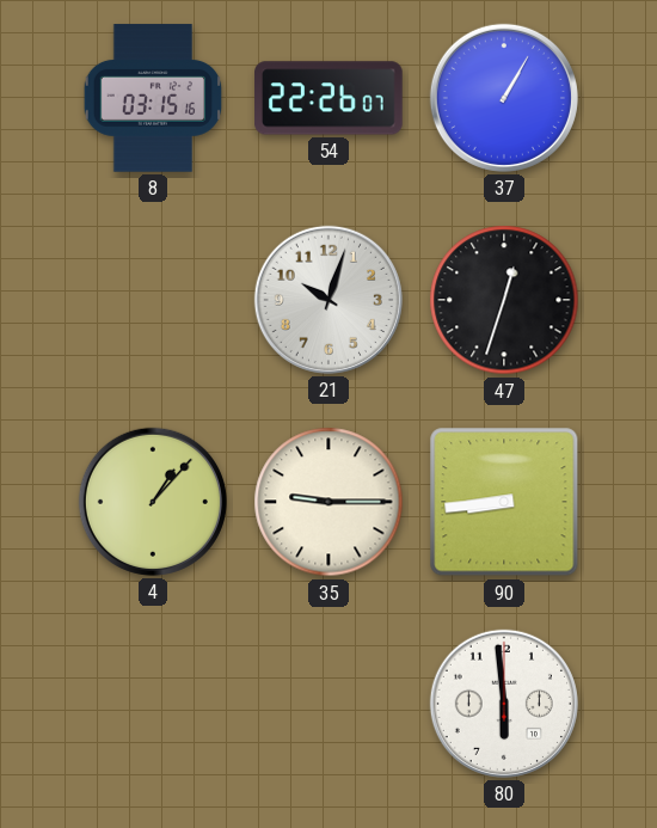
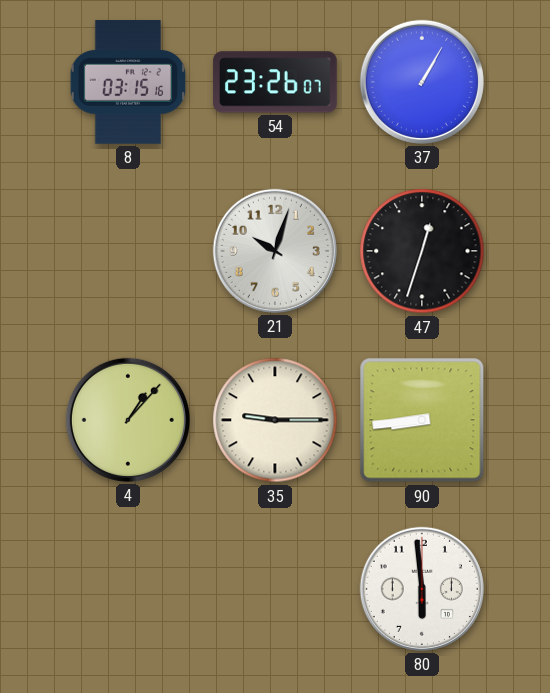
54: 22:26 -> 23:26 (275, 82)
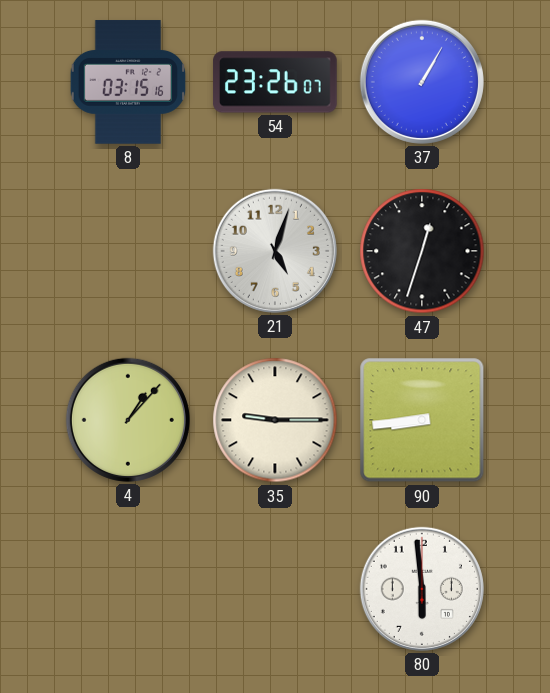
21: 10:03 -> 5:03 (275, 251)
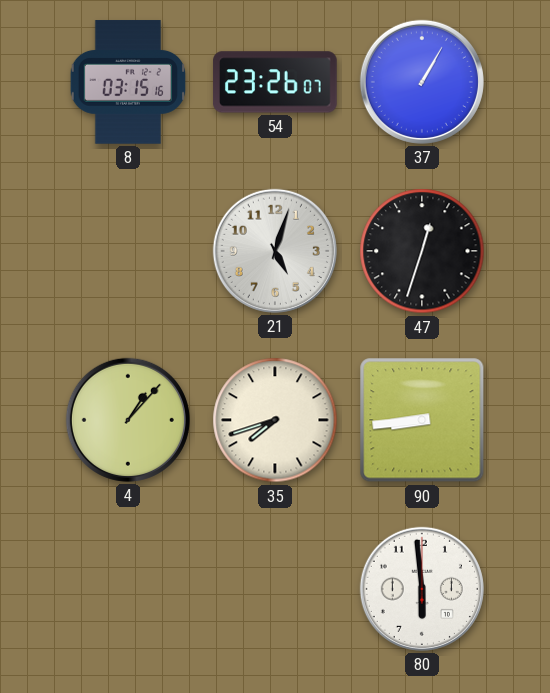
35: 9:15 -> 7:42 (275, 420)
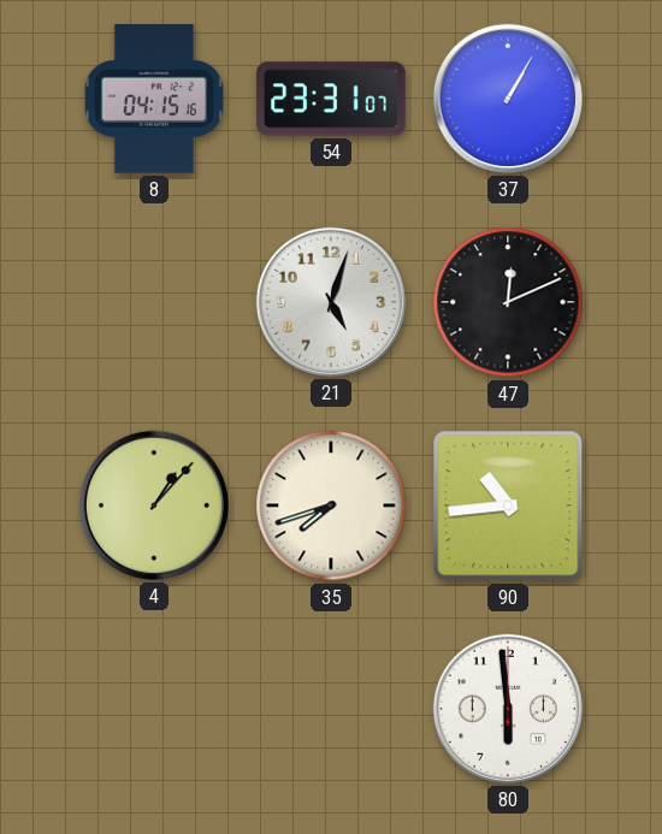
8: 03:15 -> 04:15 (154, 99)
54: 23:26 -> 23:31 (331, 99)
47: 12:33 -> 12:11 (508, 302)
90: 8:44 -> 10:44 (508, 505)
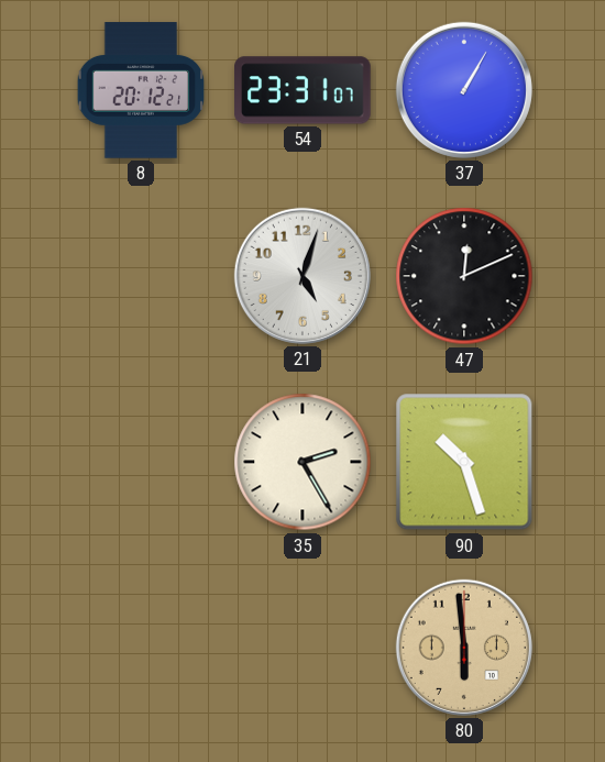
8: 04:15 -> 20:12 (141, 90)
4: 1:07 -> none (154, 505)
35: 7:42 -> 2:25 (302, 462)
90: 10:44 -> 10:27 (464, 462)
80 dial: white -> champagne (464, 648)
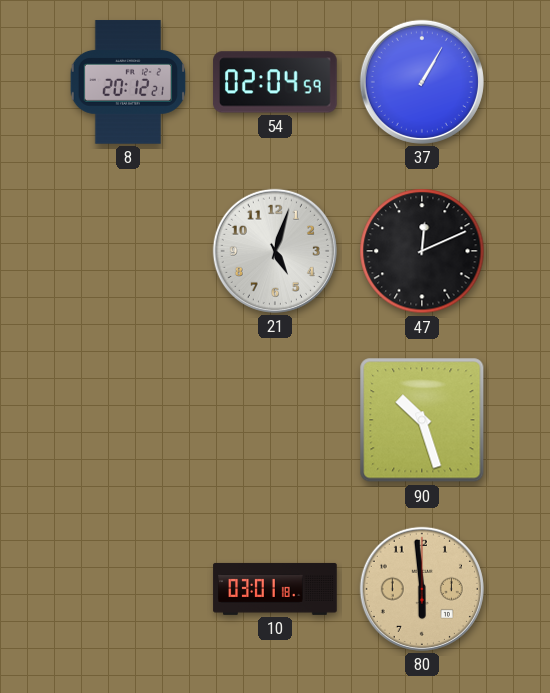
54: 23:31 -> 02:04 (275, 82)
35: 2:25 -> none (302, 462)
10: none -> 03:01 (275, 589)
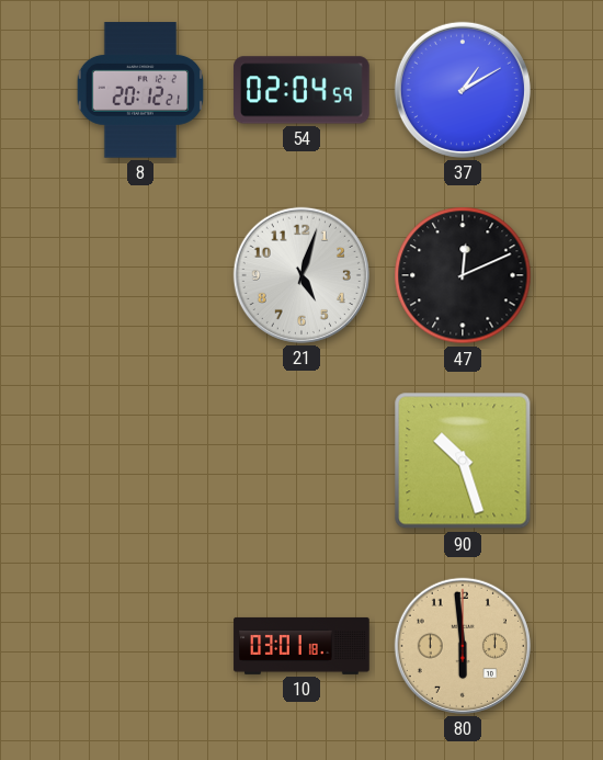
37: 1:05 -> 1:10 (463, 90)
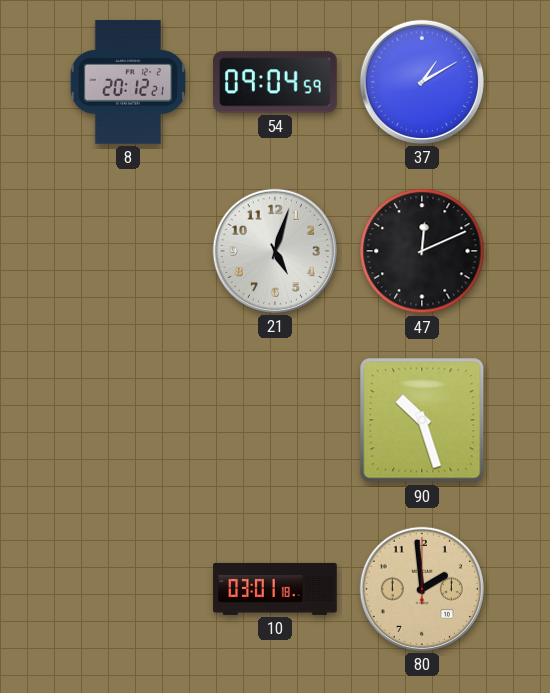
54: 02:04 -> 09:04 (275, 82)
80: 5:59 -> 1:59 (422, 589)
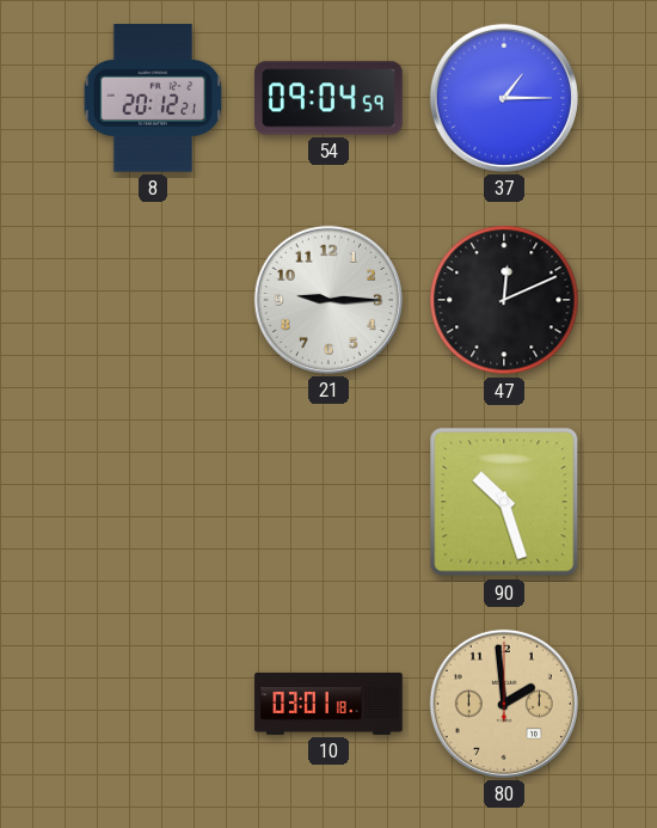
37: 1:10 -> 1:15 (504, 98)
21: 5:03 -> 9:15 (328, 300)
